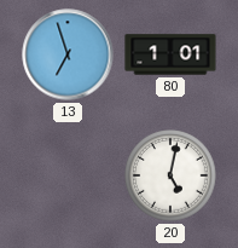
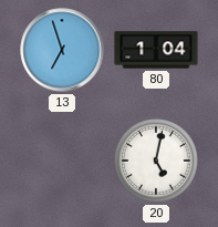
80: 1:01 -> 1:04 (156, 50)
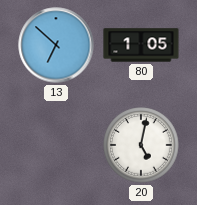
13: 6:57 -> 6:52 (56, 45)
80: 1:04 -> 1:05 (141, 45)
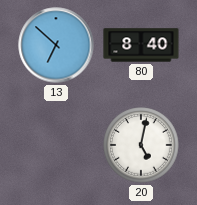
80: 1:05 -> 8:40 (141, 45)
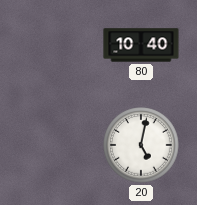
13: 6:52 -> none (56, 45)
80: 8:40 -> 10:40 (141, 45)
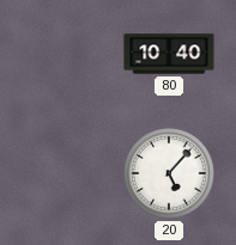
20: 5:02 -> 5:07 (169, 173)
